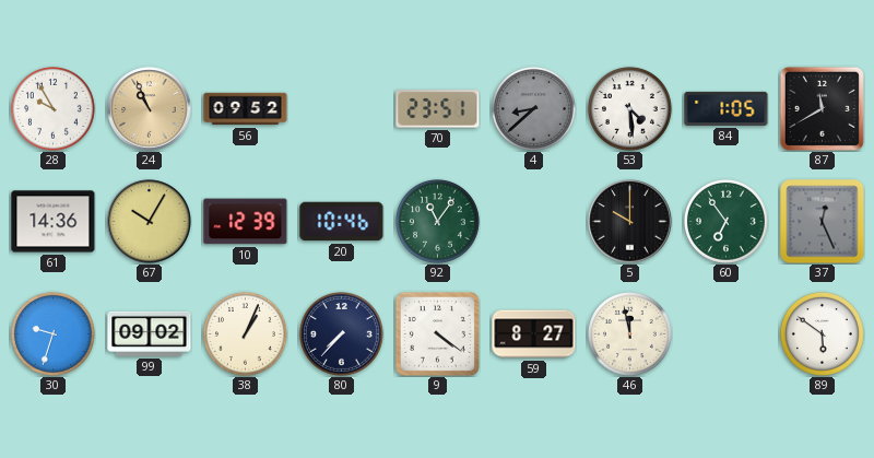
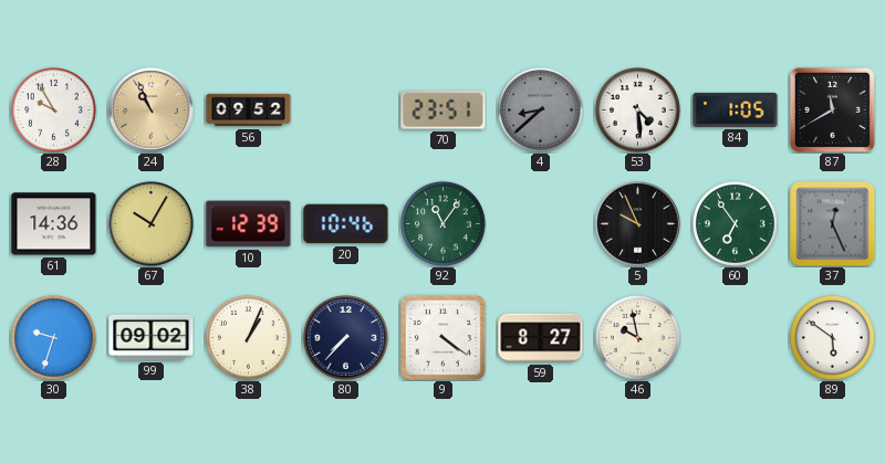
5: 10:00 -> 9:56 (638, 224)
46: 11:58 -> 9:58 (637, 337)
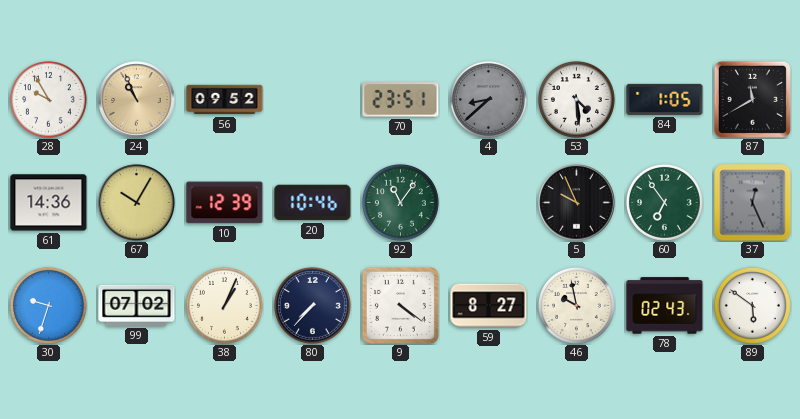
99: 09:02 -> 07:02 (137, 305)
78: none -> 02:43 (665, 306)
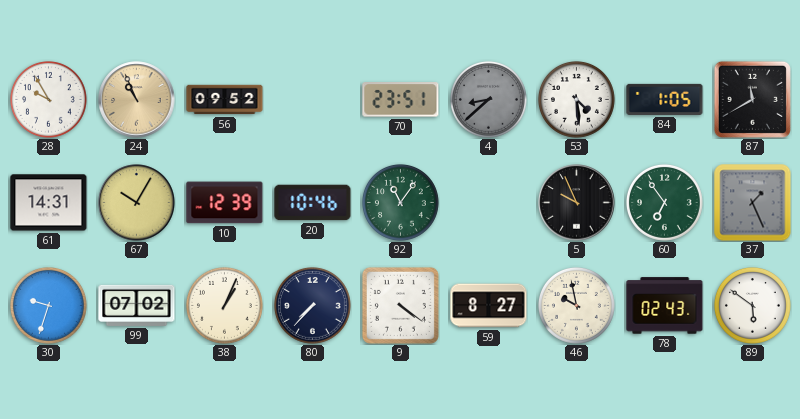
61: 14:36 -> 14:31 (49, 203)
37: 12:26 -> 1:26 (753, 203)
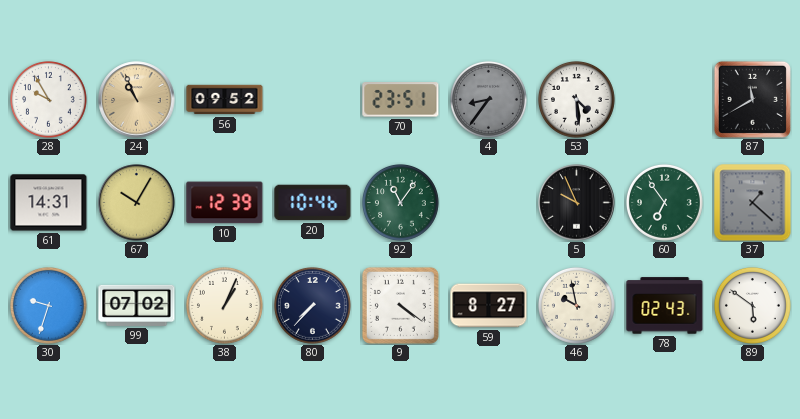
4: 8:38 -> 8:36 (488, 99)
84: 1:05 -> none (665, 99)
37: 1:26 -> 1:22 (753, 203)
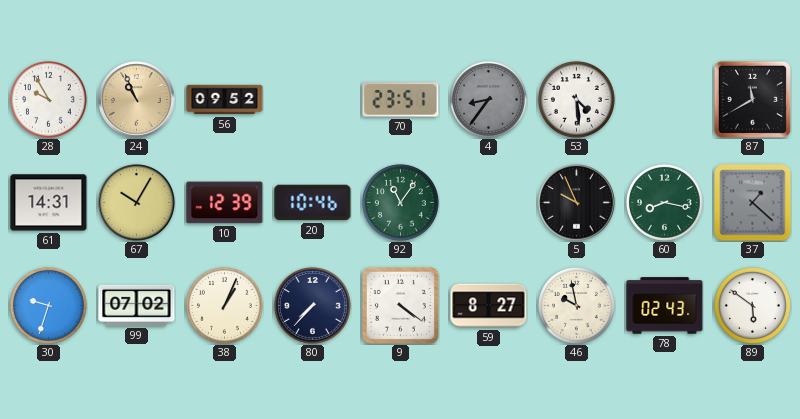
60: 6:54 -> 8:17 (664, 202)
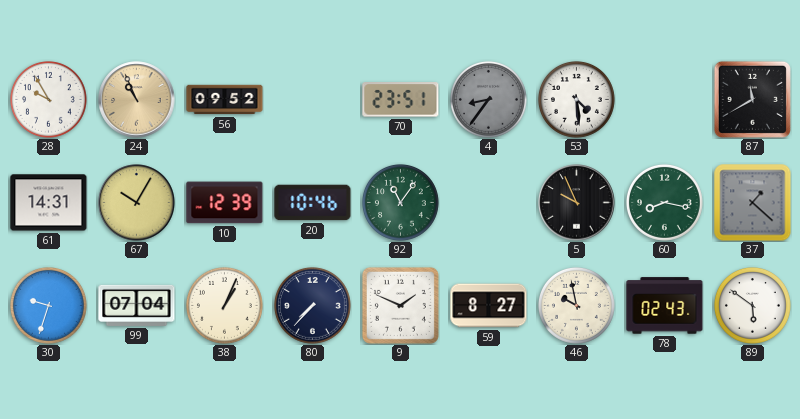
99: 07:02 -> 07:04 (137, 305)
9: 4:21 -> 1:49 (400, 305)
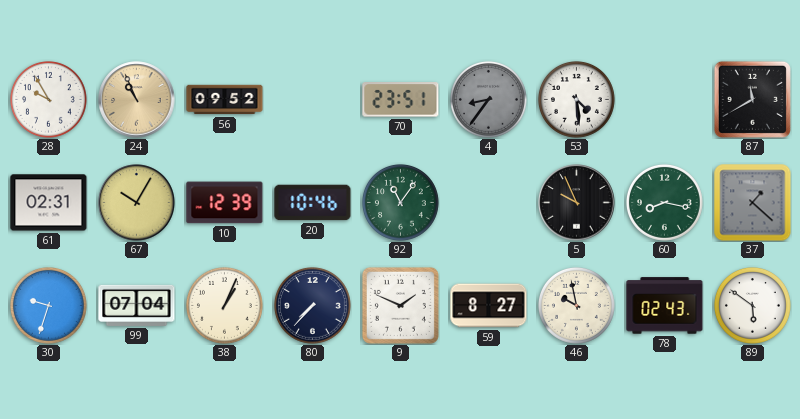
61: 14:31 -> 02:31 (49, 203)
